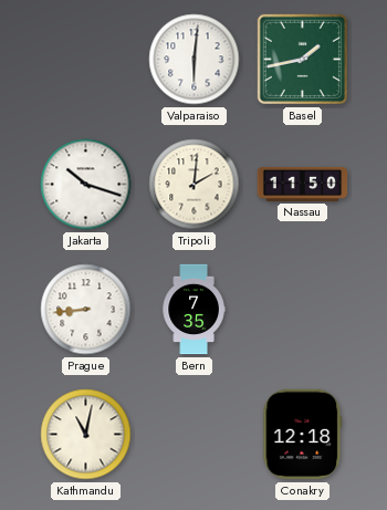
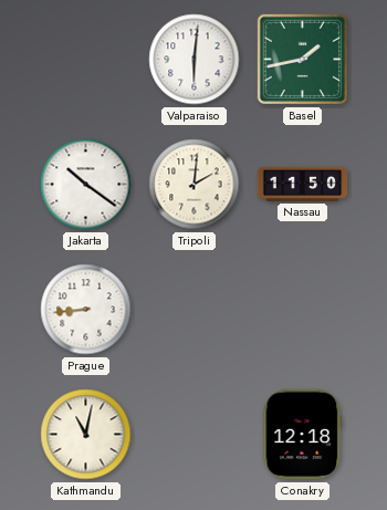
Jakarta: 10:18 -> 10:21 (86, 185)
Bern: 7:35 -> none (193, 310)
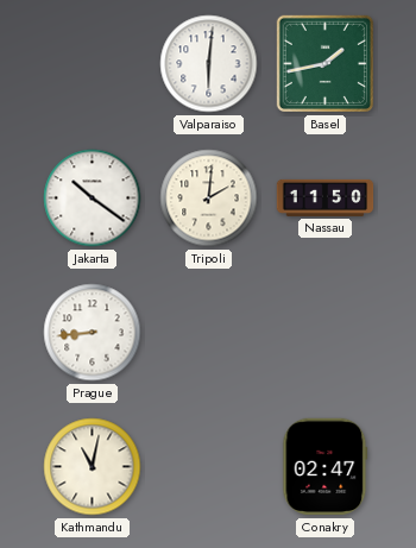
Conakry: 12:18 -> 02:47 (326, 467)
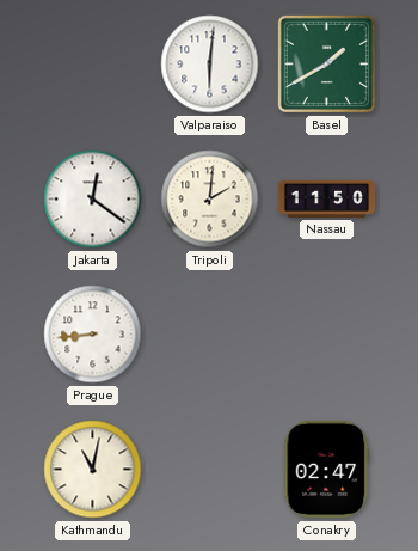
Basel: 1:43 -> 1:40 (326, 63)
Jakarta: 10:21 -> 12:21 (93, 200)
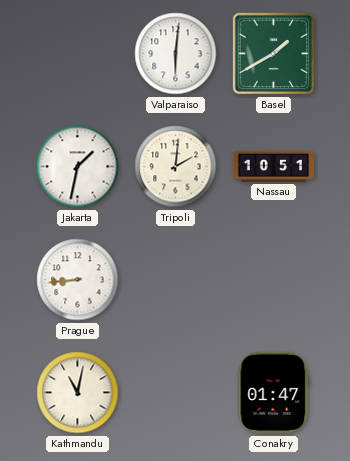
Jakarta: 12:21 -> 1:32 (78, 167)
Nassau: 11:50 -> 10:51 (274, 166)
Conakry: 02:47 -> 01:47 (274, 393)
